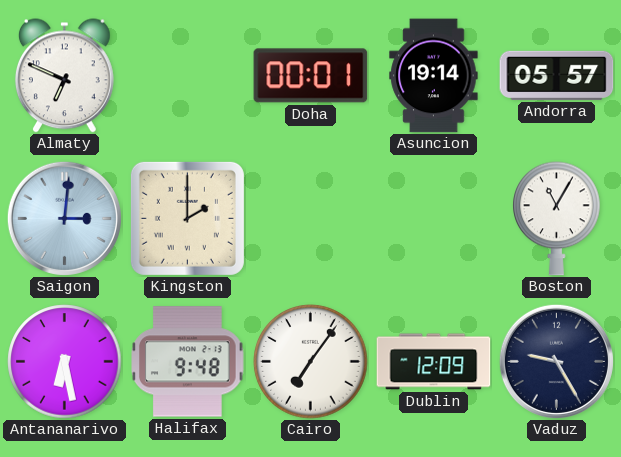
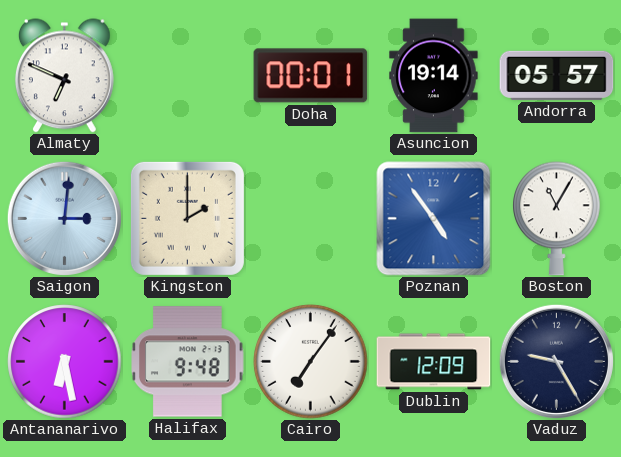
Poznan: none -> 4:54 (434, 219)
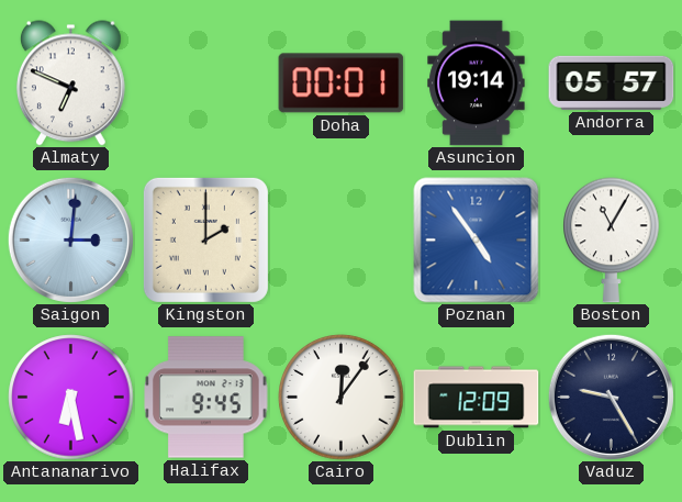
Halifax: 9:48 -> 9:45 (206, 398)
Cairo: 7:06 -> 12:06 (342, 398)
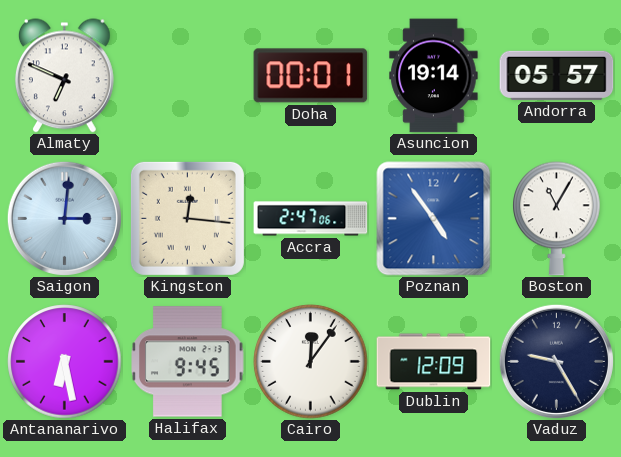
Kingston: 2:00 -> 12:16 (187, 218)
Accra: none -> 2:47 (311, 219)
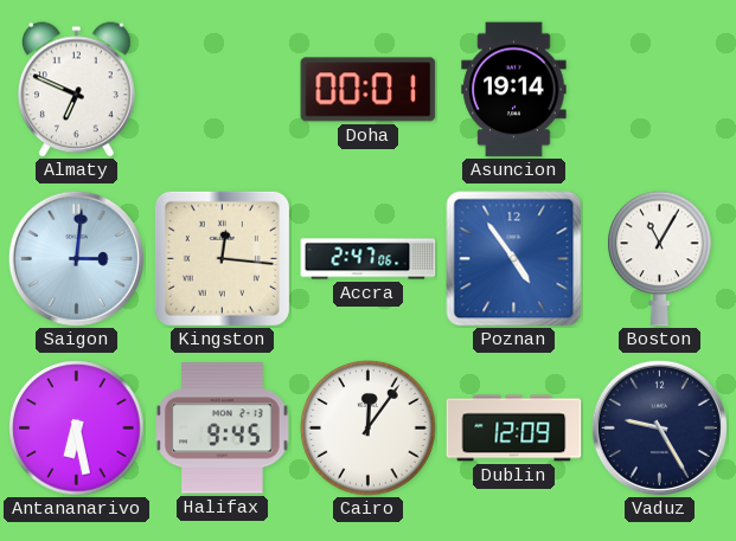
Andorra: 05:57 -> none (557, 75)
